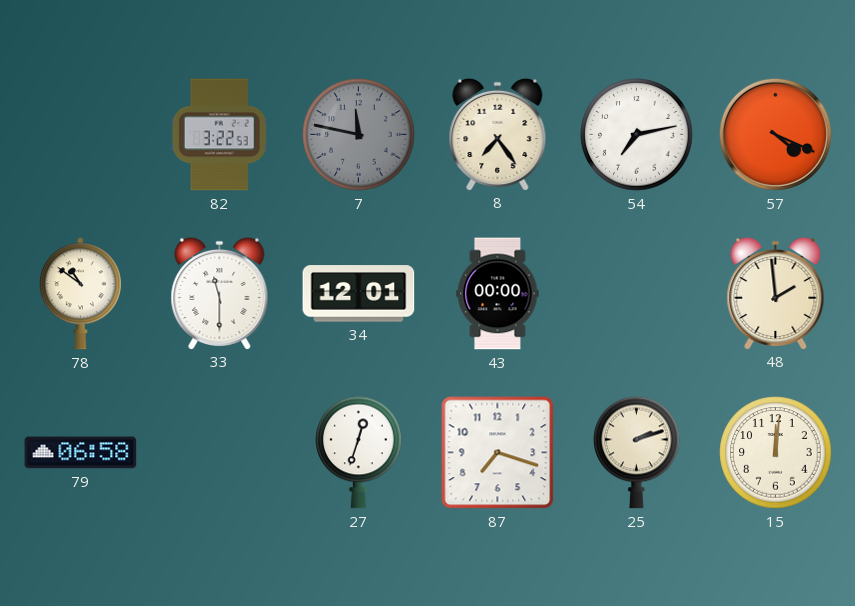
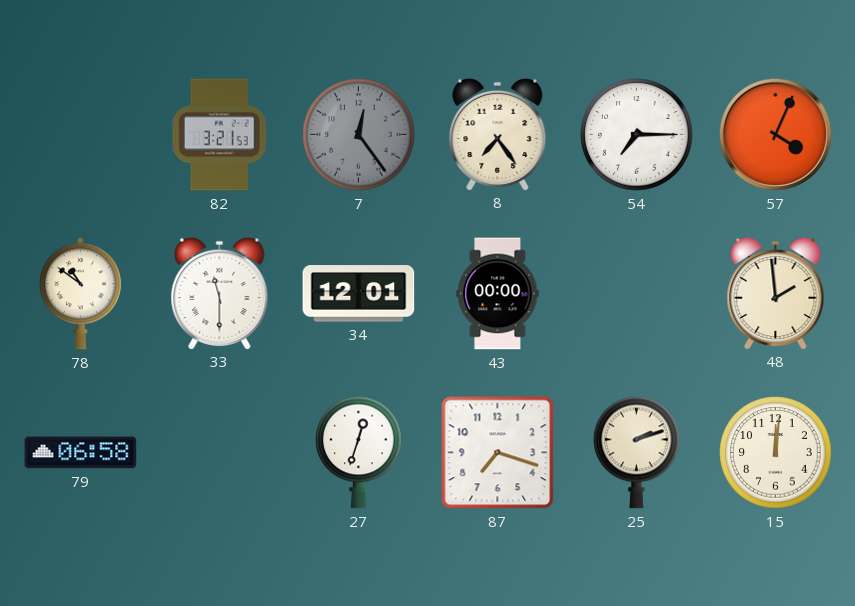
82: 3:22 -> 3:21 (220, 135)
7: 11:47 -> 12:24 (359, 135)
54: 7:13 -> 7:15 (637, 135)
57: 4:19 -> 4:04 (775, 134)
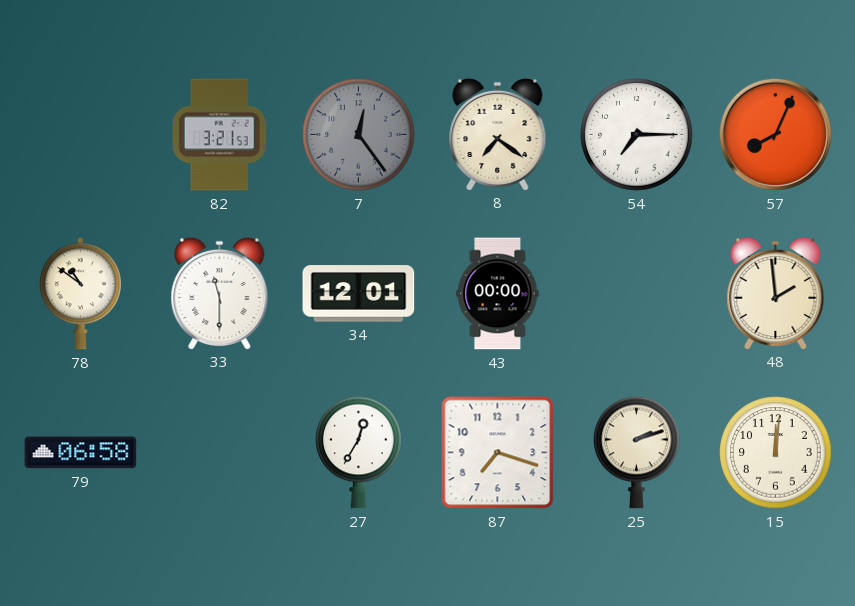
8: 7:24 -> 7:21 (498, 134)
57: 4:04 -> 8:04 (775, 134)
27: 12:33 -> 12:35 (359, 452)
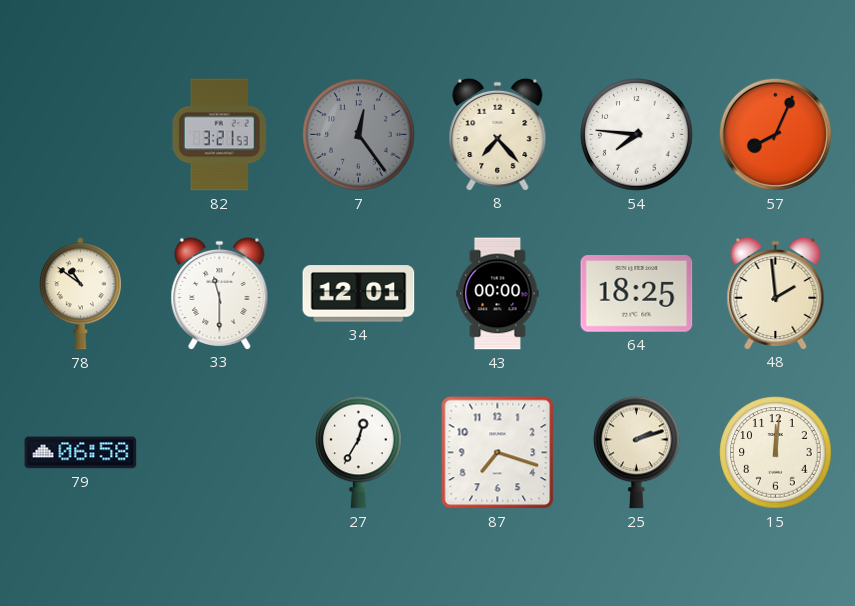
8: 7:21 -> 7:23 (498, 134)
54: 7:15 -> 7:46 (637, 135)
64: none -> 18:25 (637, 294)
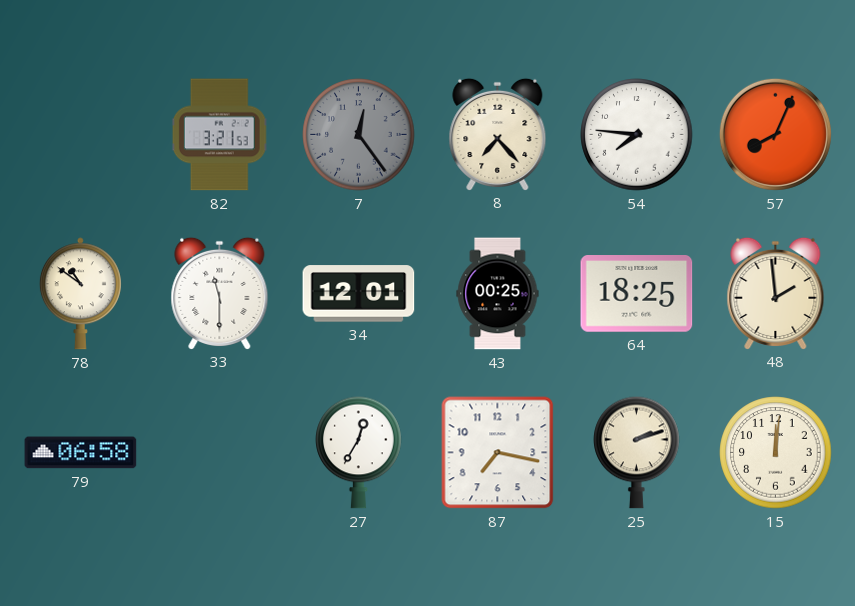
43: 00:00 -> 00:25 (498, 294)
87: 7:18 -> 7:17 (498, 453)
